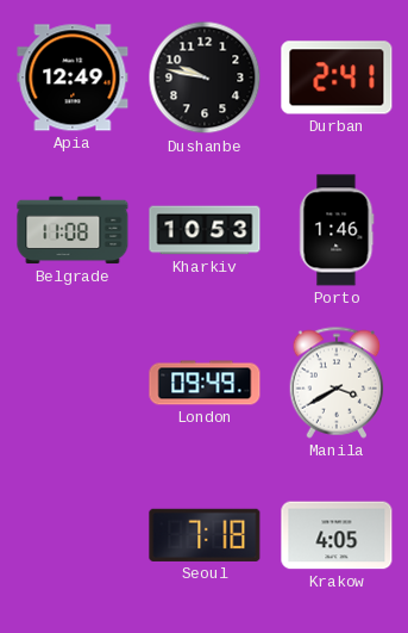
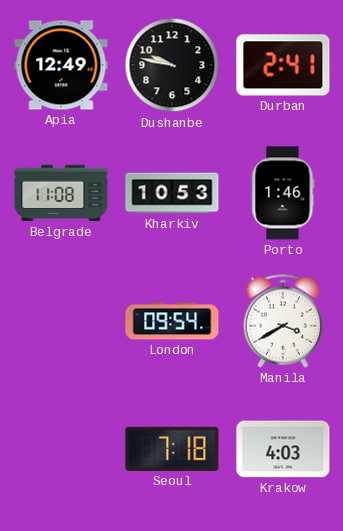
London: 09:49 -> 09:54 (172, 321)
Krakow: 4:05 -> 4:03 (283, 449)
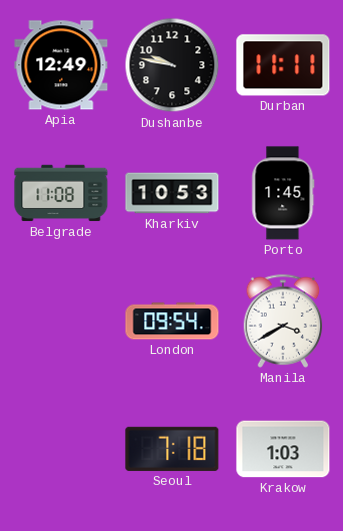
Durban: 2:41 -> 11:11 (283, 65)
Porto: 1:46 -> 1:45 (283, 193)
Krakow: 4:03 -> 1:03 (283, 449)
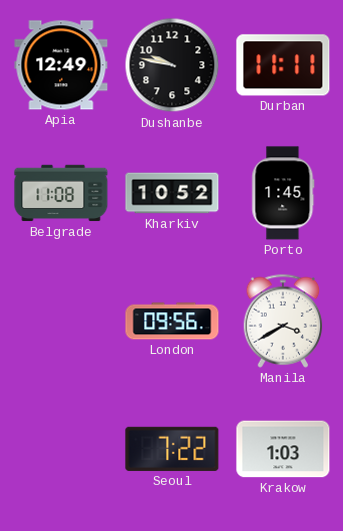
Kharkiv: 10:53 -> 10:52 (172, 193)
London: 09:54 -> 09:56 (172, 321)
Seoul: 7:18 -> 7:22 (172, 449)
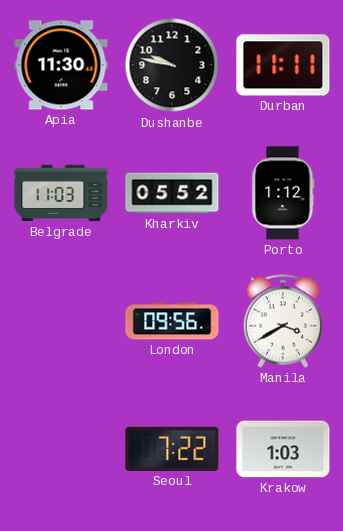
Apia: 12:49 -> 11:30 (61, 65)
Belgrade: 11:08 -> 11:03 (61, 193)
Kharkiv: 10:52 -> 05:52 (172, 193)
Porto: 1:45 -> 1:12 (283, 193)
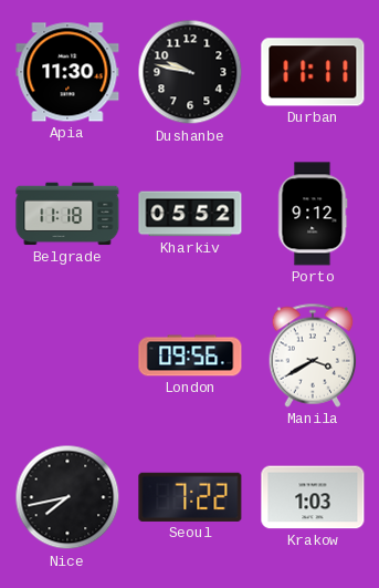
Belgrade: 11:03 -> 11:18 (67, 214)
Porto: 1:12 -> 9:12 (313, 214)
Nice: none -> 7:43 (67, 497)
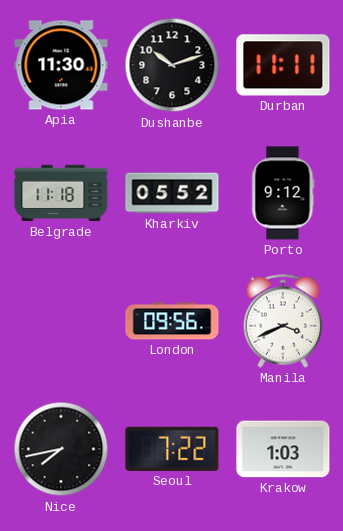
Dushanbe: 9:47 -> 10:12 (172, 65)
Manila: 3:40 -> 3:41 (283, 321)
